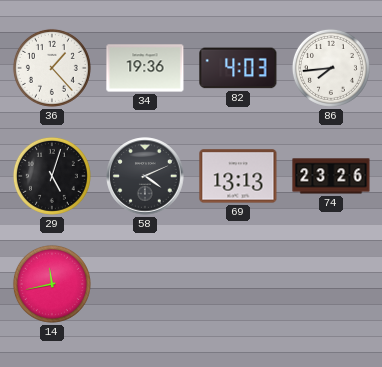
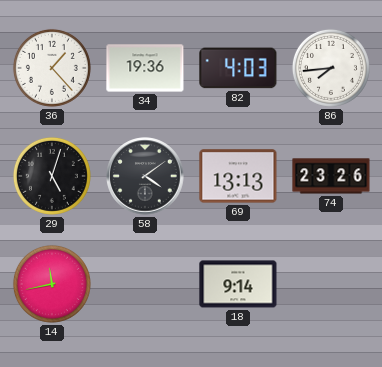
58: 4:11 -> 4:09 (145, 176)
18: none -> 9:14 (238, 284)
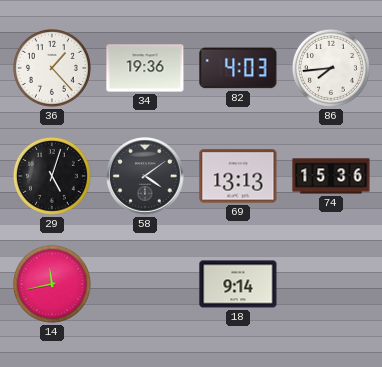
74: 23:26 -> 15:36 (331, 176)
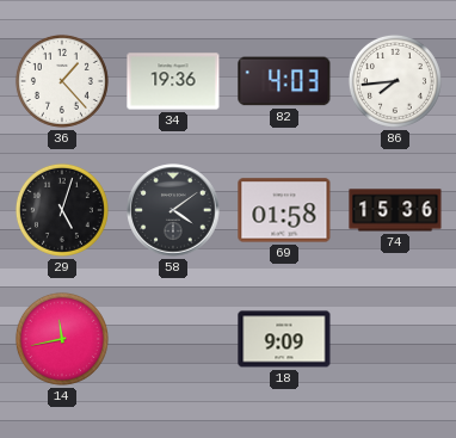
69: 13:13 -> 01:58 (284, 210)
18: 9:14 -> 9:09 (284, 339)
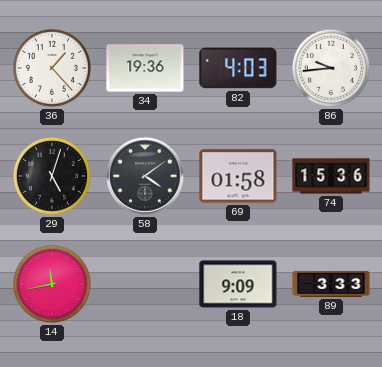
86: 7:44 -> 9:44 (331, 68)
89: none -> 3:33 (331, 284)
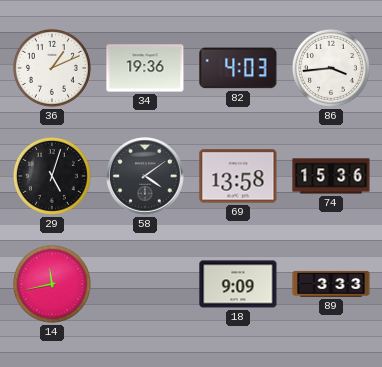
36: 1:23 -> 1:11 (52, 68)
86: 9:44 -> 3:44 (331, 68)
69: 01:58 -> 13:58 (238, 176)
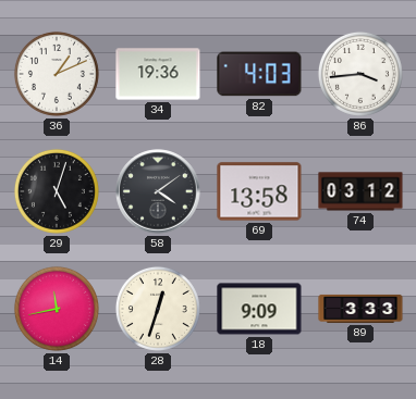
74: 15:36 -> 03:12 (360, 191)
28: none -> 12:33 (158, 309)
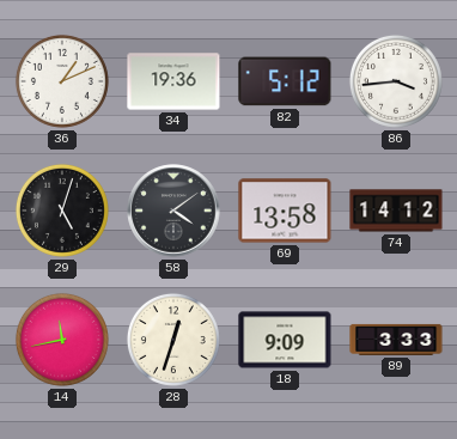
82: 4:03 -> 5:12 (285, 81)
74: 03:12 -> 14:12 (396, 211)
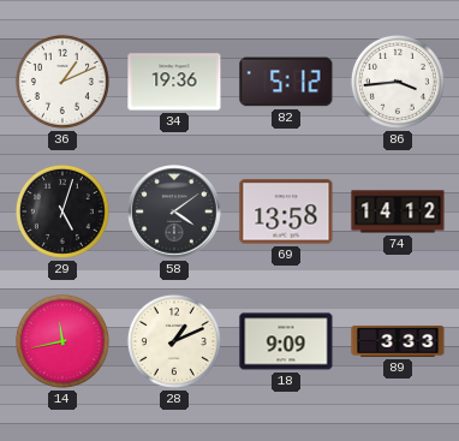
28: 12:33 -> 1:11 (174, 341)
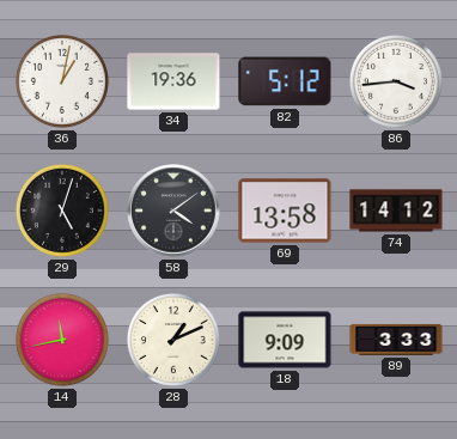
36: 1:11 -> 1:02 (62, 81)
